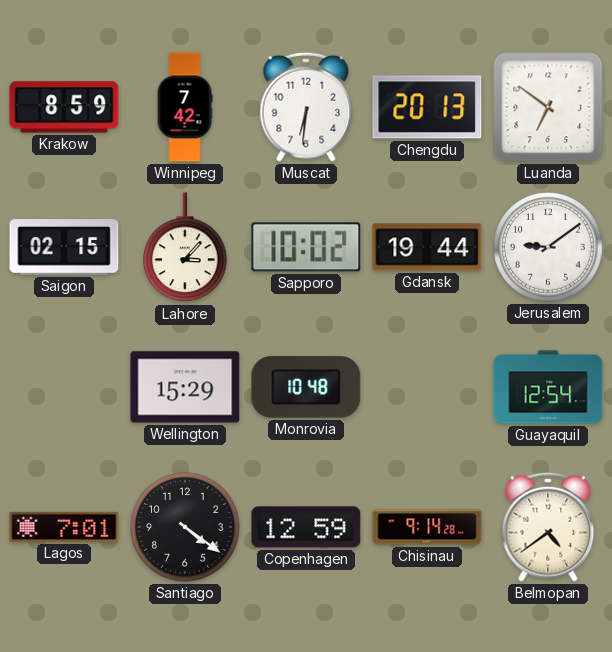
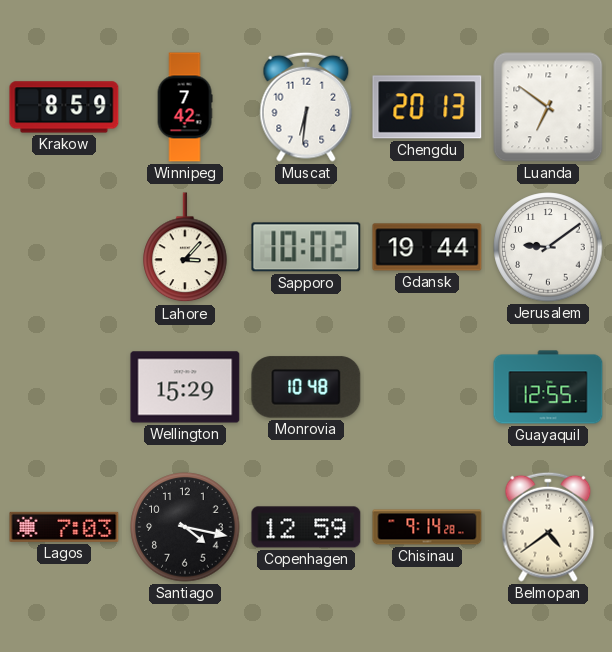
Saigon: 02:15 -> none (64, 247)
Guayaquil: 12:54 -> 12:55 (548, 387)
Lagos: 7:01 -> 7:03 (64, 527)
Santiago: 4:21 -> 4:17 (185, 527)
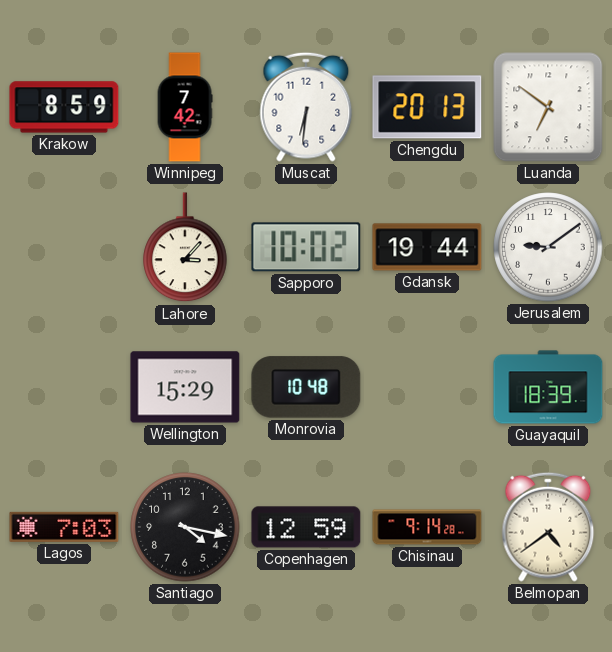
Guayaquil: 12:55 -> 18:39 (548, 387)
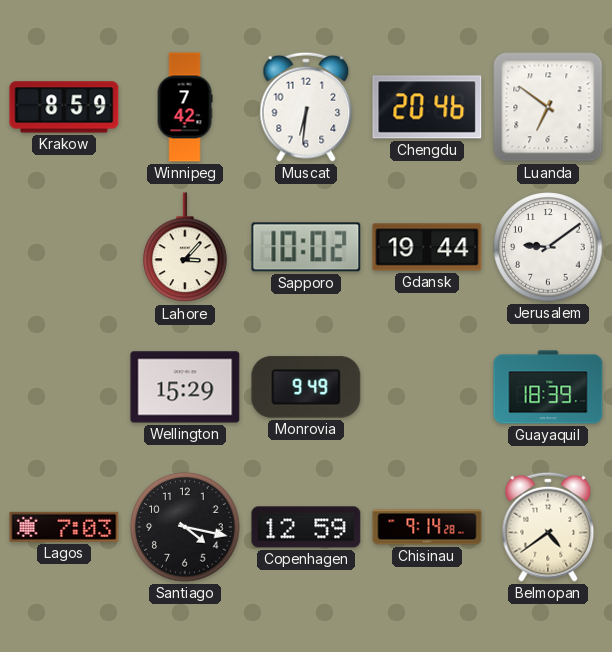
Chengdu: 20:13 -> 20:46 (427, 107)
Monrovia: 10:48 -> 9:49 (306, 387)
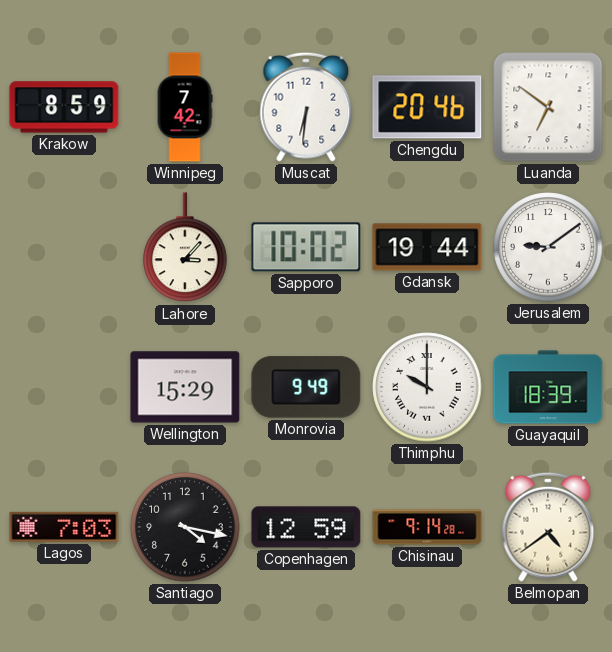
Thimphu: none -> 10:00 (427, 387)
